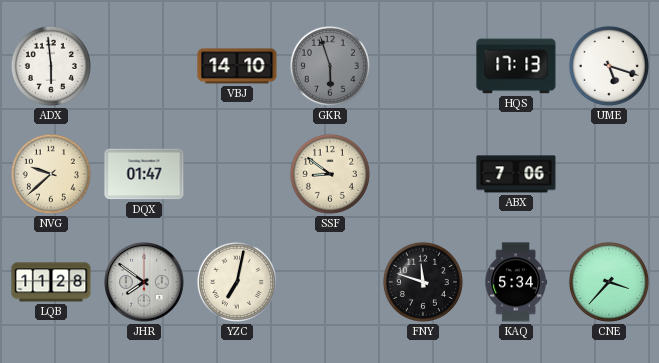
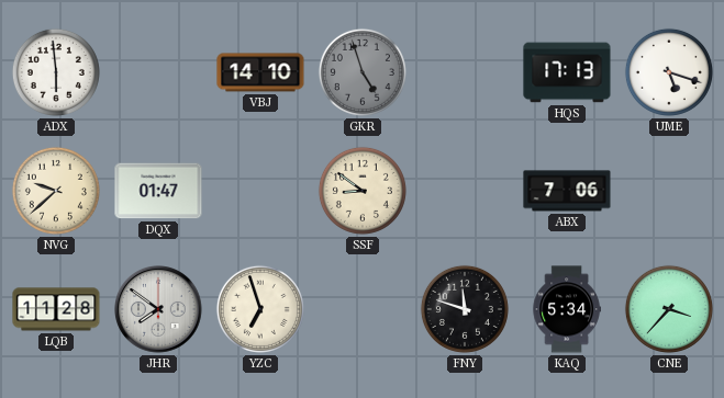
GKR: 5:57 -> 4:57 (363, 72)
YZC: 7:02 -> 6:57 (260, 309)
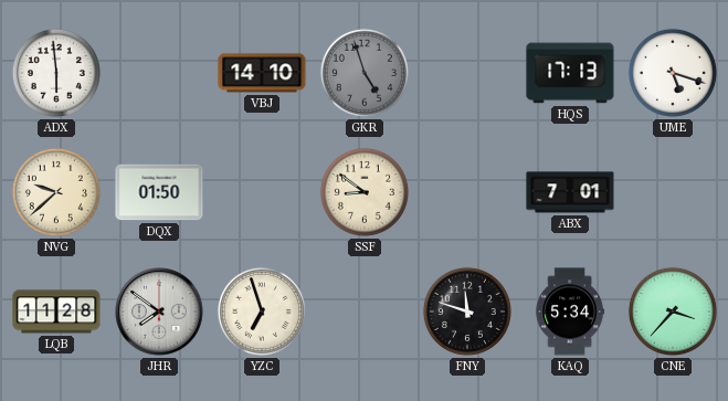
DQX: 01:47 -> 01:50 (159, 192)
ABX: 7:06 -> 7:01 (570, 192)
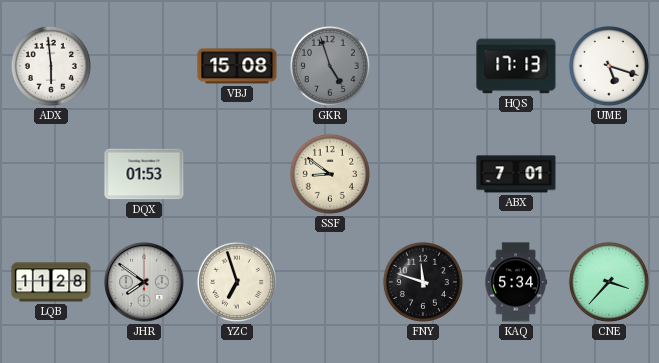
VBJ: 14:10 -> 15:08 (237, 66)
NVG: 9:38 -> none (56, 192)
DQX: 01:50 -> 01:53 (144, 174)
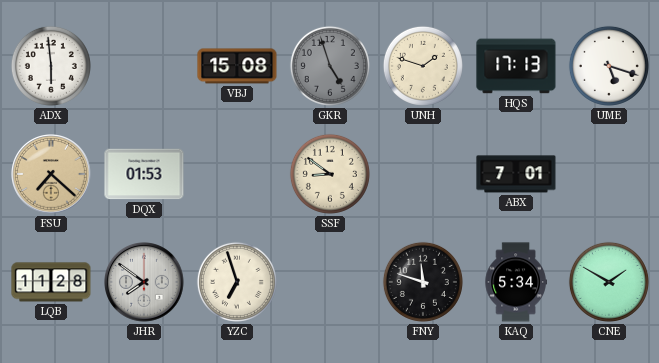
UNH: none -> 1:48 (423, 66)
FSU: none -> 7:22 (52, 175)
CNE: 3:37 -> 1:50 (609, 282)
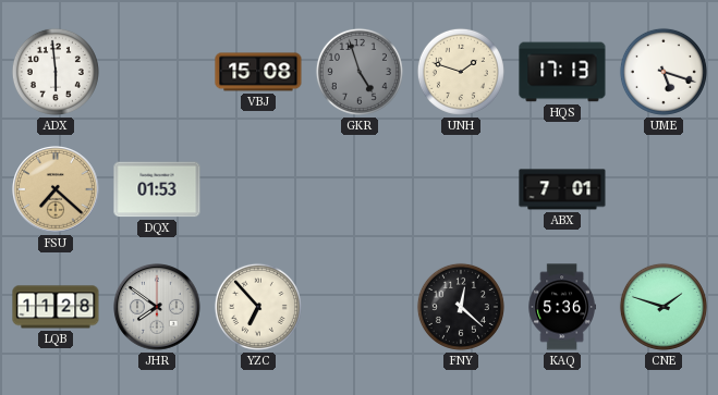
SSF: 8:51 -> none (330, 174)
YZC: 6:57 -> 6:53 (258, 307)
FNY: 11:48 -> 12:22 (461, 307)
KAQ: 5:34 -> 5:36 (562, 307)
CNE: 1:50 -> 1:48 (664, 307)
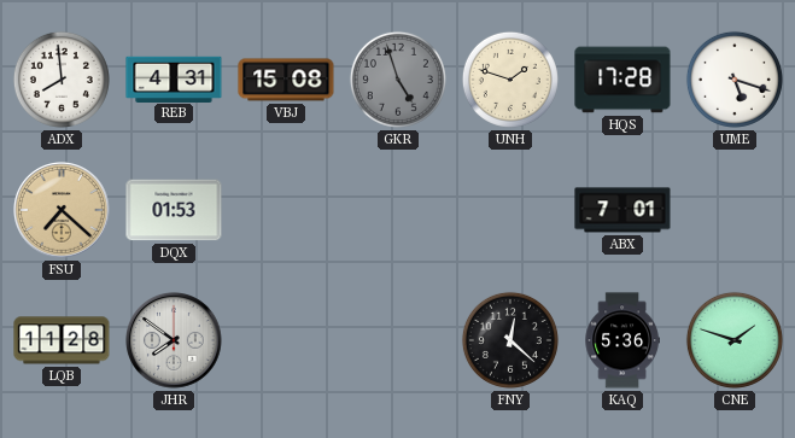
ADX: 5:59 -> 7:59 (62, 80)
REB: none -> 4:31 (174, 78)
HQS: 17:13 -> 17:28 (622, 80)
YZC: 6:53 -> none (258, 307)
